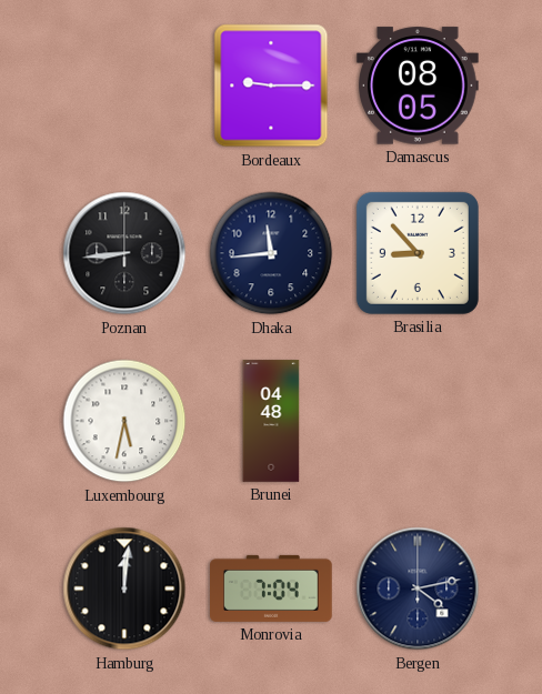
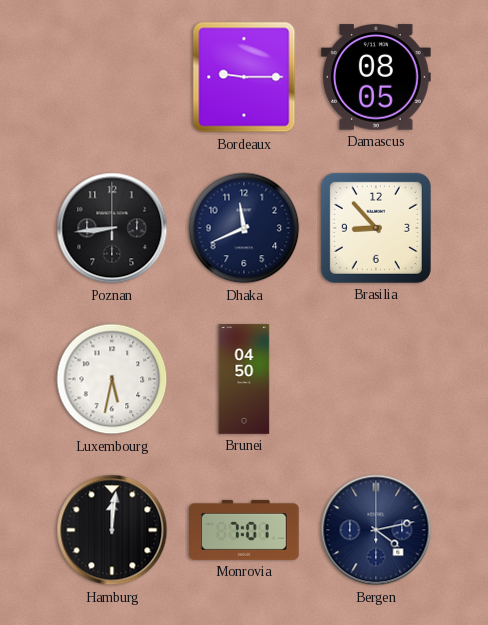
Dhaka: 11:44 -> 11:41 (244, 228)
Brunei: 04:48 -> 04:50 (244, 379)
Monrovia: 7:04 -> 7:01 (245, 530)
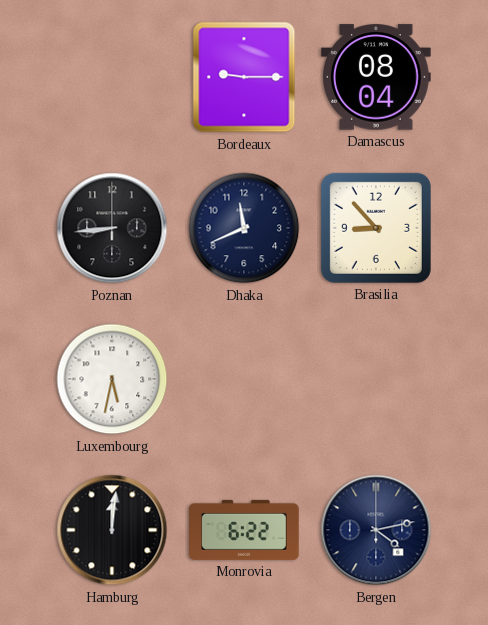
Damascus: 08:05 -> 08:04 (377, 77)
Brunei: 04:50 -> none (244, 379)
Monrovia: 7:01 -> 6:22 (245, 530)
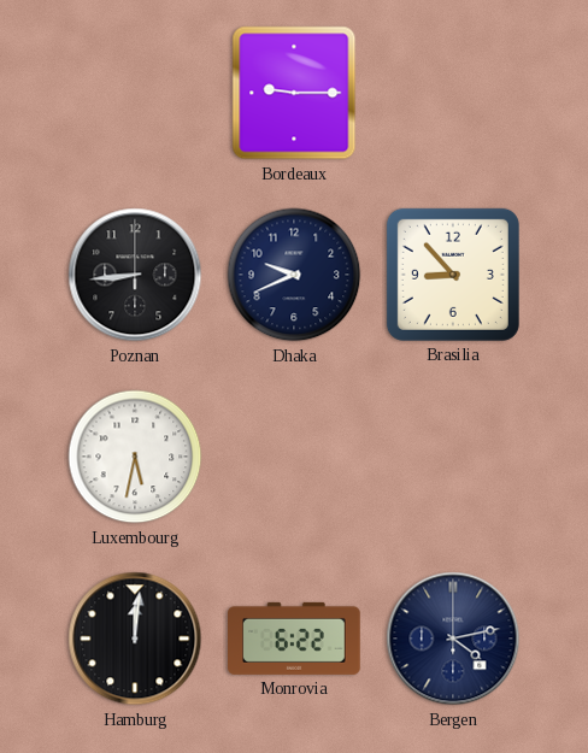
Damascus: 08:04 -> none (377, 77)
Dhaka: 11:41 -> 9:41 (294, 275)
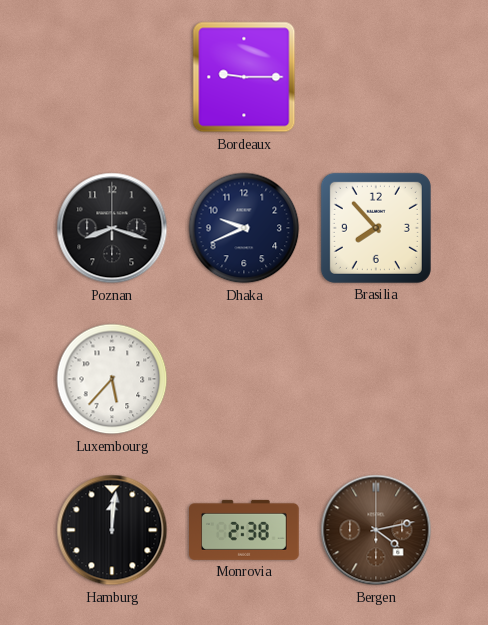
Poznan: 8:44 -> 8:18 (112, 228)
Brasilia: 8:53 -> 7:53 (376, 228)
Luxembourg: 5:32 -> 5:37 (112, 379)
Monrovia: 6:22 -> 2:38 (245, 530)
Bergen dial: navy -> brown (376, 530)
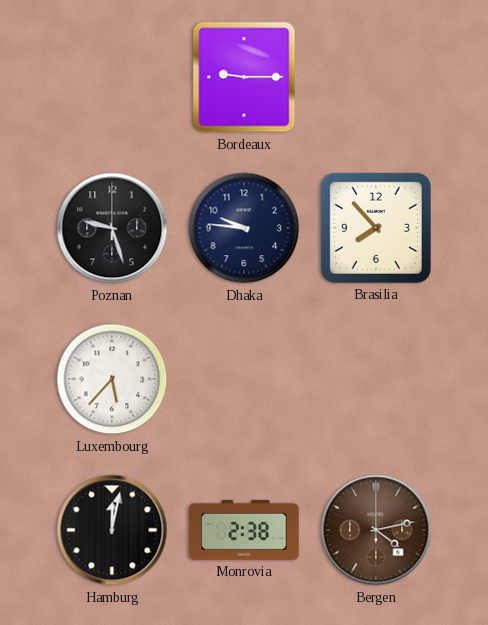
Poznan: 8:18 -> 9:27 (112, 228)
Dhaka: 9:41 -> 9:46 (244, 228)
Hamburg: 12:01 -> 12:02 (112, 530)
